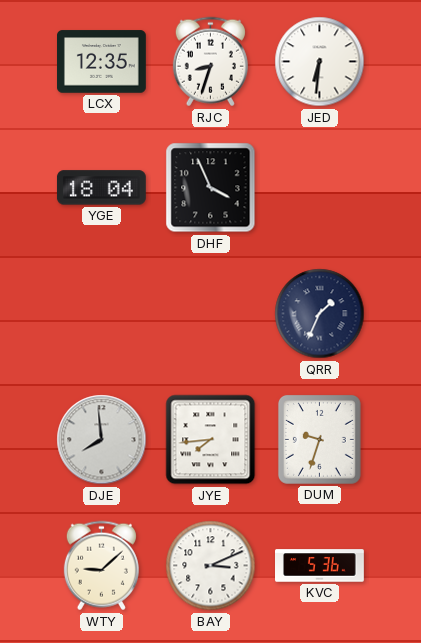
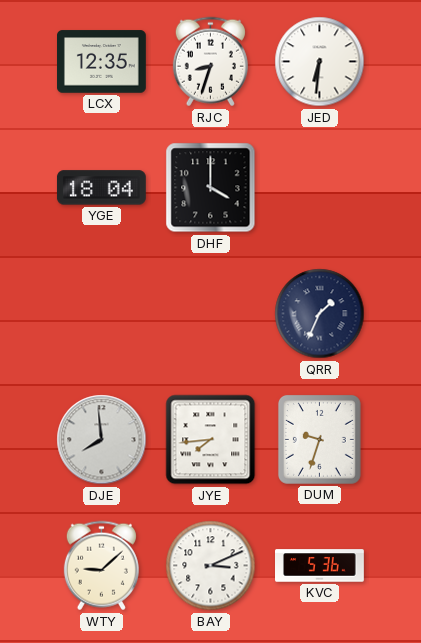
DHF: 3:56 -> 4:00 (211, 188)
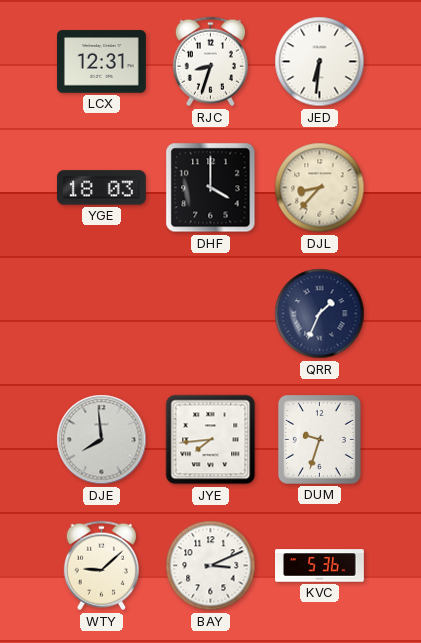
LCX: 12:35 -> 12:31 (102, 62)
YGE: 18:04 -> 18:03 (101, 188)
DJL: none -> 8:37 (320, 188)
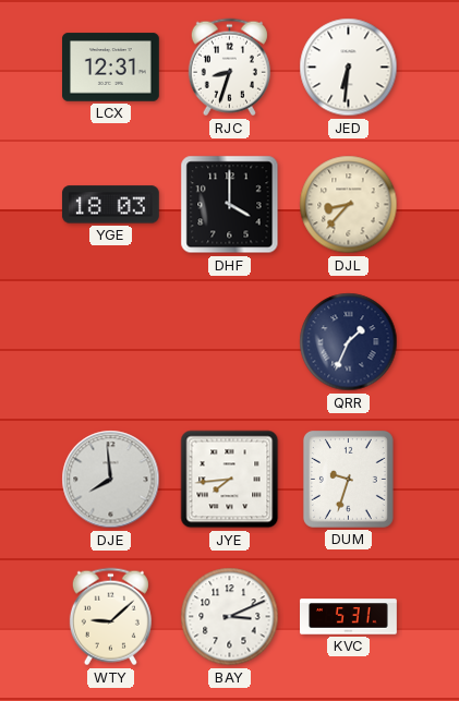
KVC: 5:36 -> 5:31 (349, 617)
